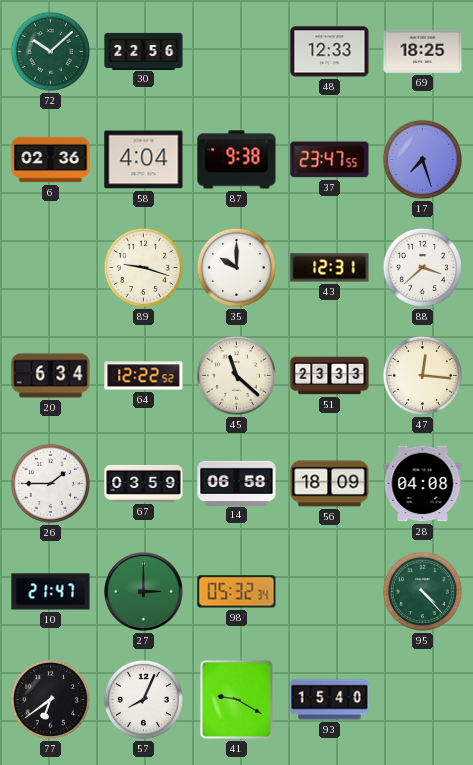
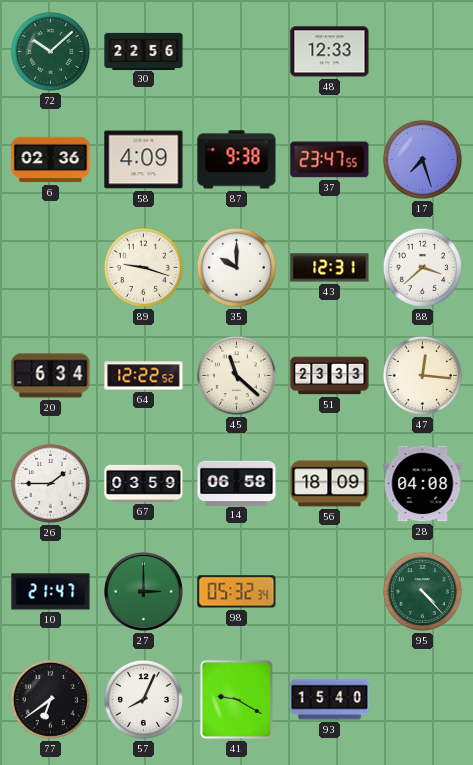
69: 18:25 -> none (423, 51)
58: 4:04 -> 4:09 (144, 160)
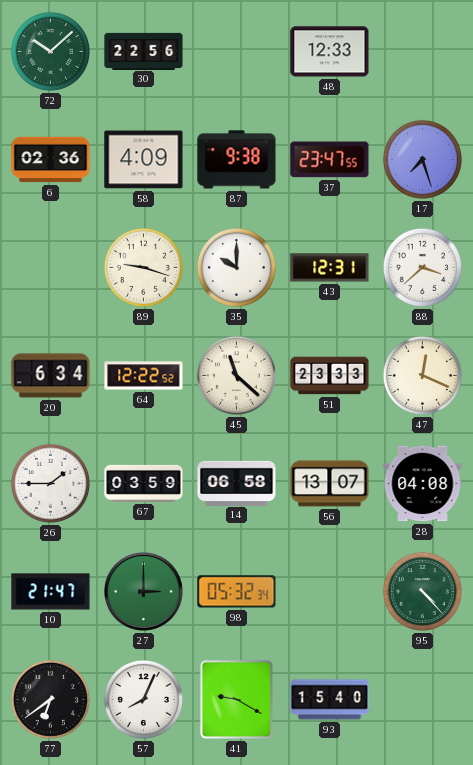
47: 12:16 -> 12:19 (422, 375)
56: 18:09 -> 13:07 (330, 484)
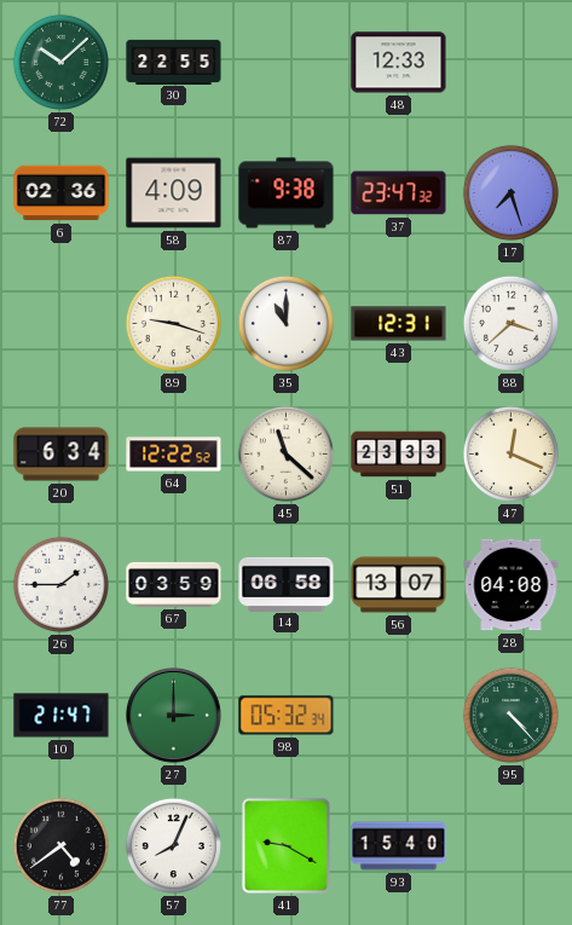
30: 22:56 -> 22:55 (174, 62)
37: 23:47:55 -> 23:47:32 (399, 193)
35: 10:00 -> 11:00 (285, 323)
77: 6:39 -> 4:39 (60, 845)
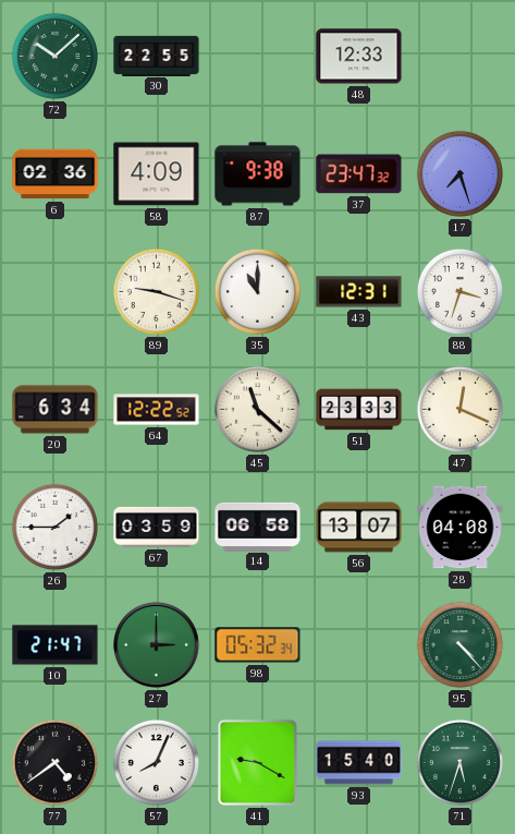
88: 3:38 -> 3:33 (459, 291)
71: none -> 5:33 (459, 762)
